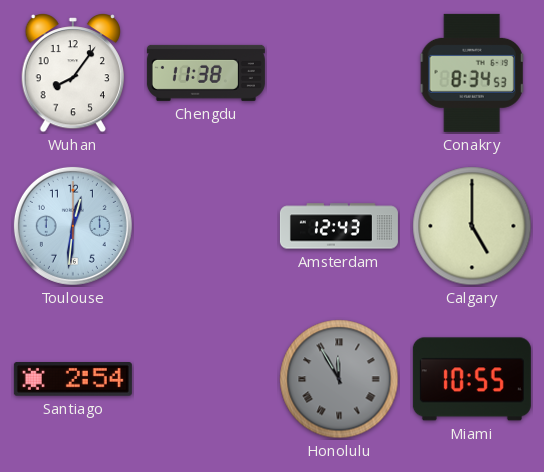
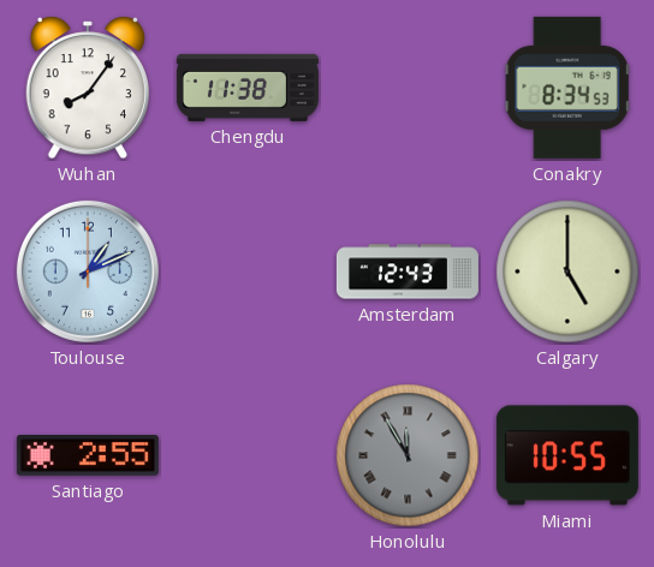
Toulouse: 12:31 -> 1:11 (88, 271)
Santiago: 2:54 -> 2:55 (88, 455)
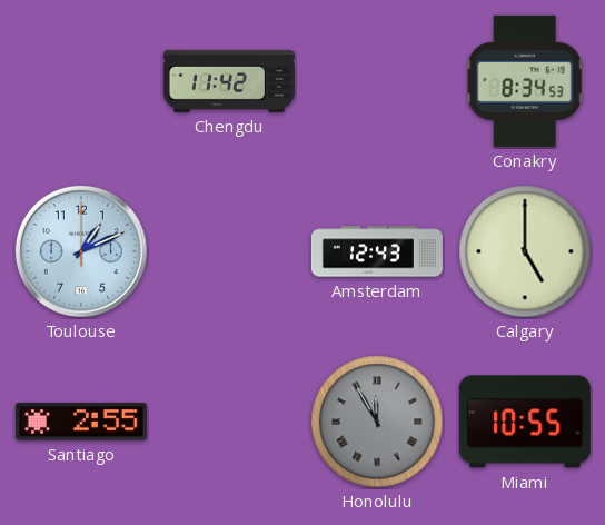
Wuhan: 8:06 -> none (87, 89)
Chengdu: 11:38 -> 11:42 (229, 81)
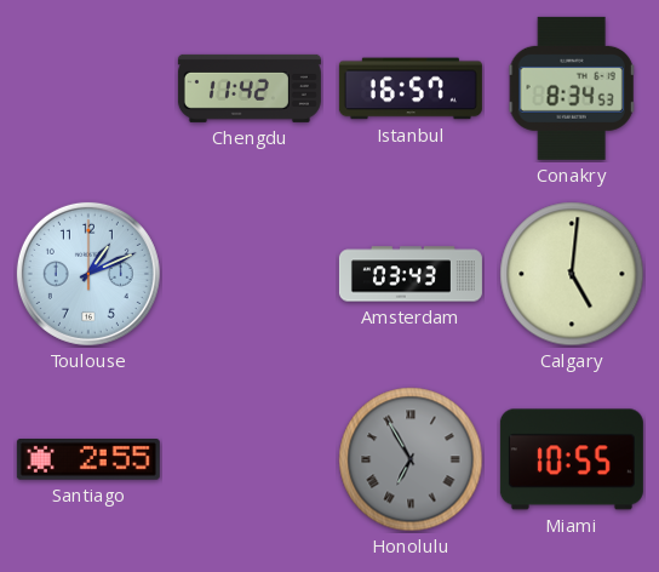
Istanbul: none -> 16:57 (411, 88)
Amsterdam: 12:43 -> 03:43 (411, 274)
Calgary: 5:00 -> 5:01 (572, 274)
Honolulu: 11:55 -> 6:55 (411, 459)
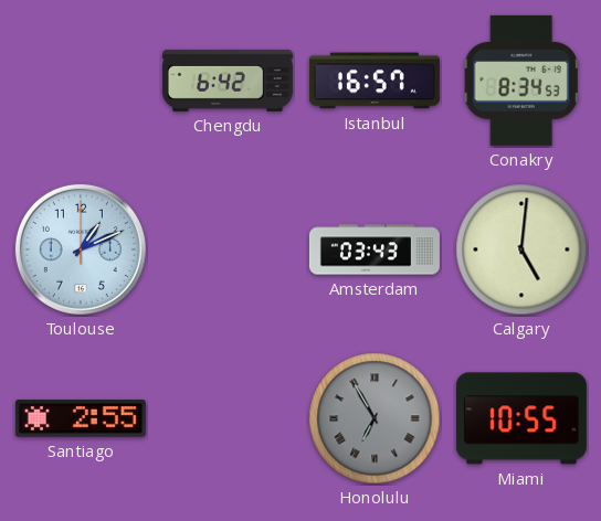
Chengdu: 11:42 -> 6:42 (228, 81)
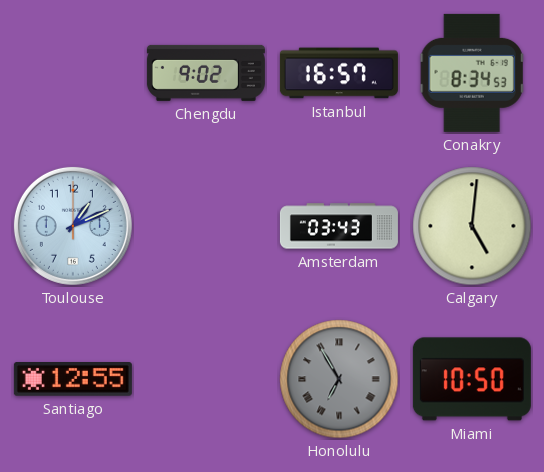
Chengdu: 6:42 -> 9:02 (206, 73)
Santiago: 2:55 -> 12:55 (73, 379)
Miami: 10:55 -> 10:50 (472, 379)
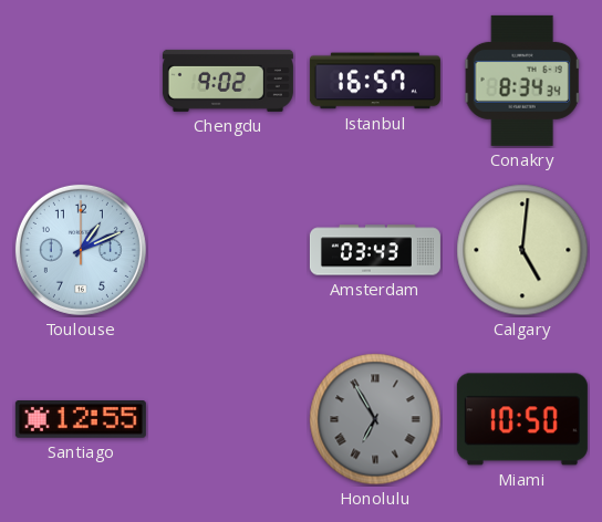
Conakry: 8:34:53 -> 8:34:34 (522, 81)
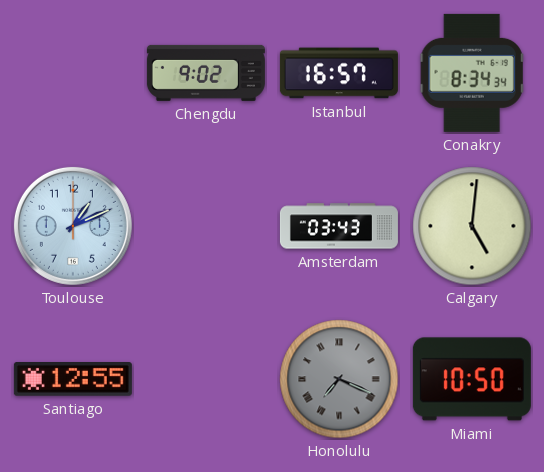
Honolulu: 6:55 -> 7:19 (339, 379)
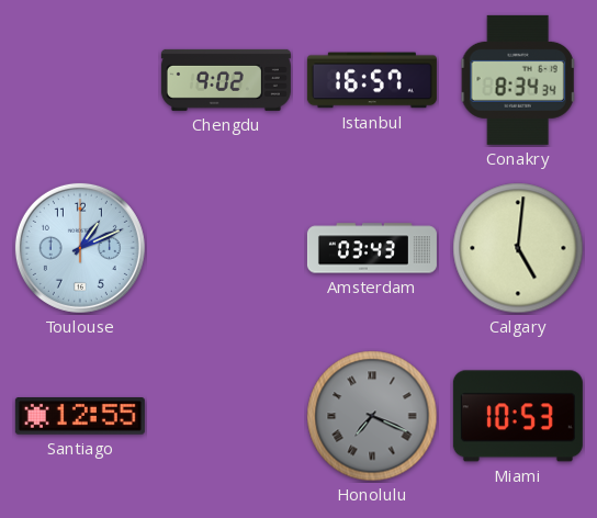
Miami: 10:50 -> 10:53 (518, 416)
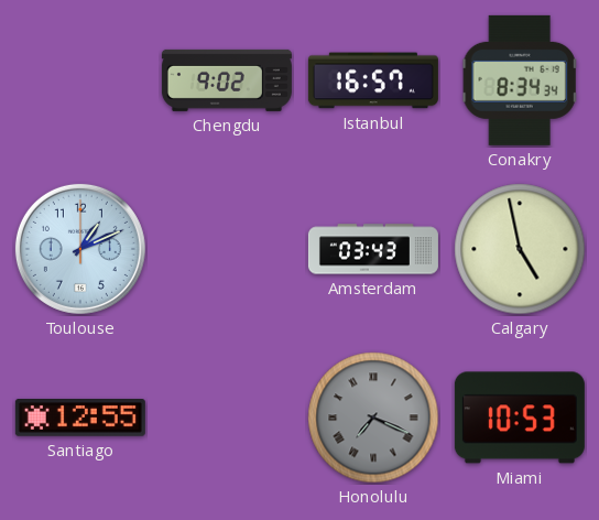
Calgary: 5:01 -> 4:58 (520, 249)
